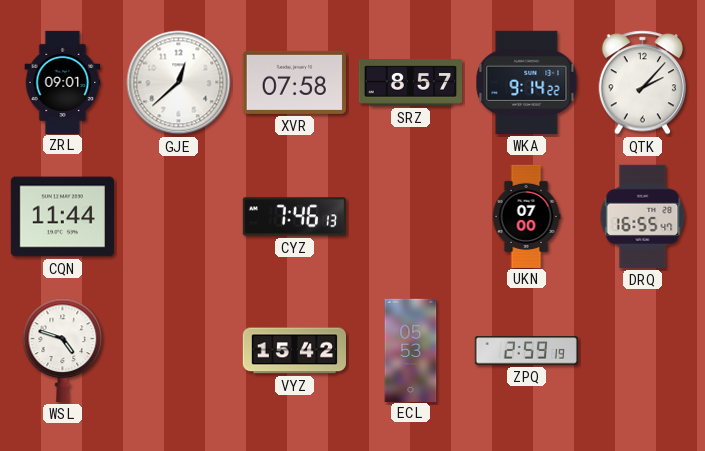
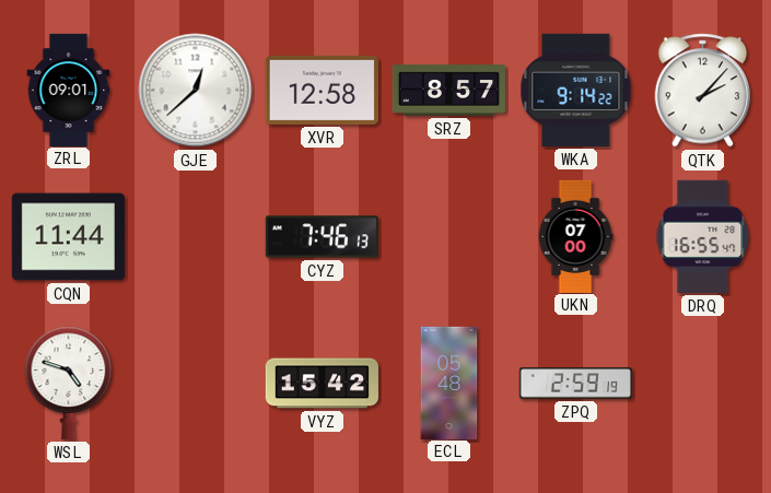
XVR: 07:58 -> 12:58 (322, 90)
ECL: 05:53 -> 05:48 (449, 383)
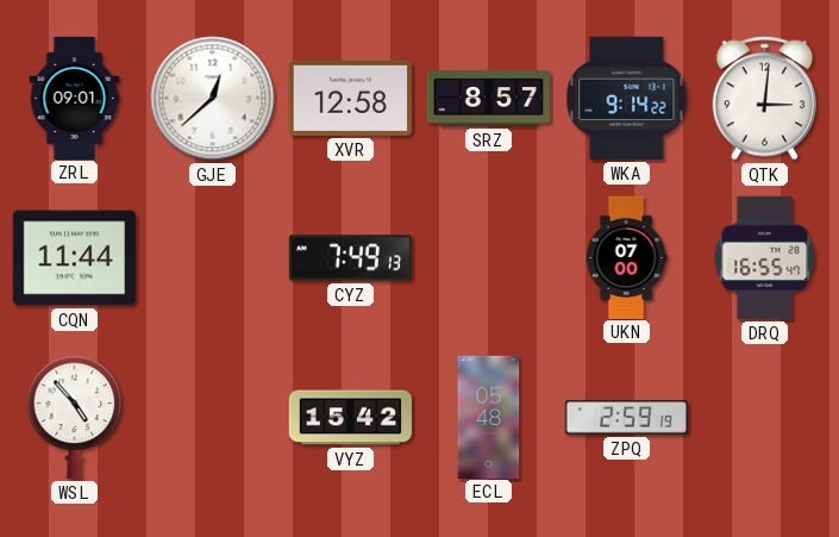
QTK: 2:07 -> 3:01 (764, 99)
CYZ: 7:46 -> 7:49 (350, 258)
WSL: 4:48 -> 4:53 (75, 417)
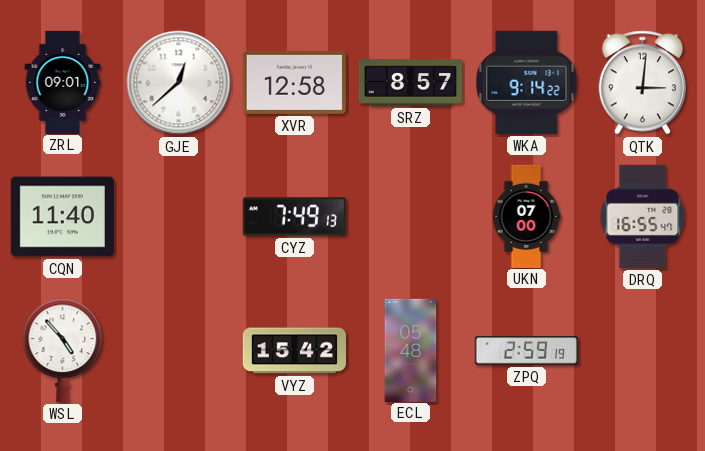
CQN: 11:44 -> 11:40 (62, 217)
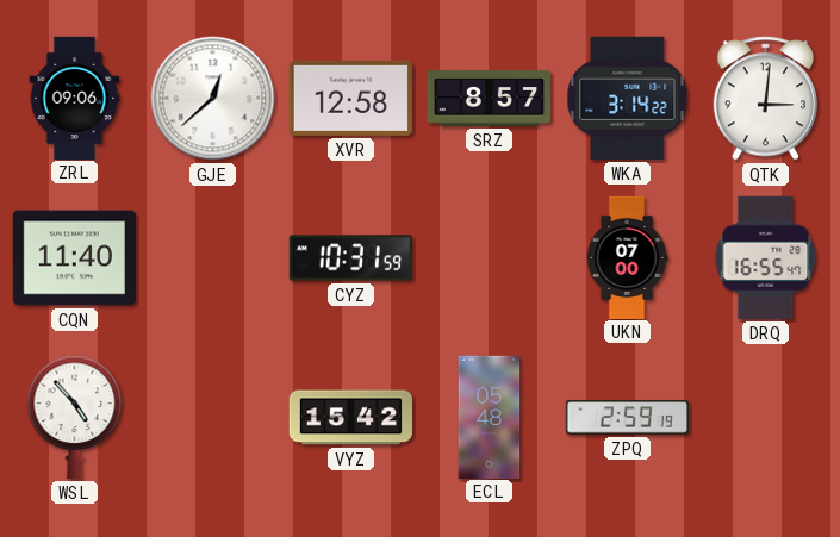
ZRL: 09:01 -> 09:06 (75, 98)
WKA: 9:14 -> 3:14 (628, 98)
CYZ: 7:49 -> 10:31 (350, 258)
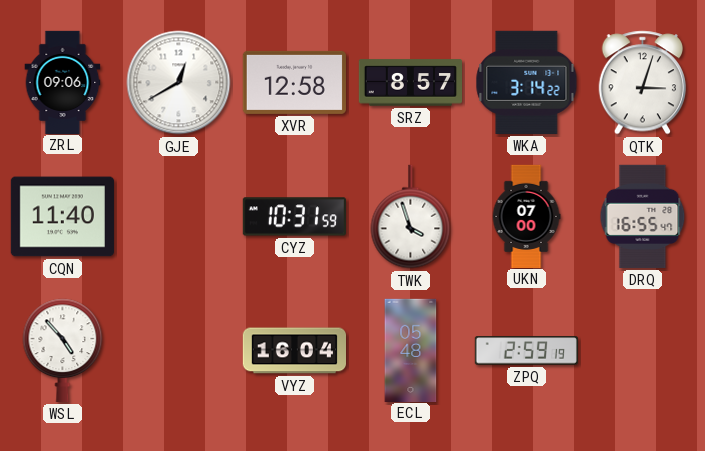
GJE: 12:38 -> 12:40 (179, 83)
QTK: 3:01 -> 3:03 (642, 83)
TWK: none -> 3:57 (411, 217)
VYZ: 15:42 -> 16:04 (294, 351)
